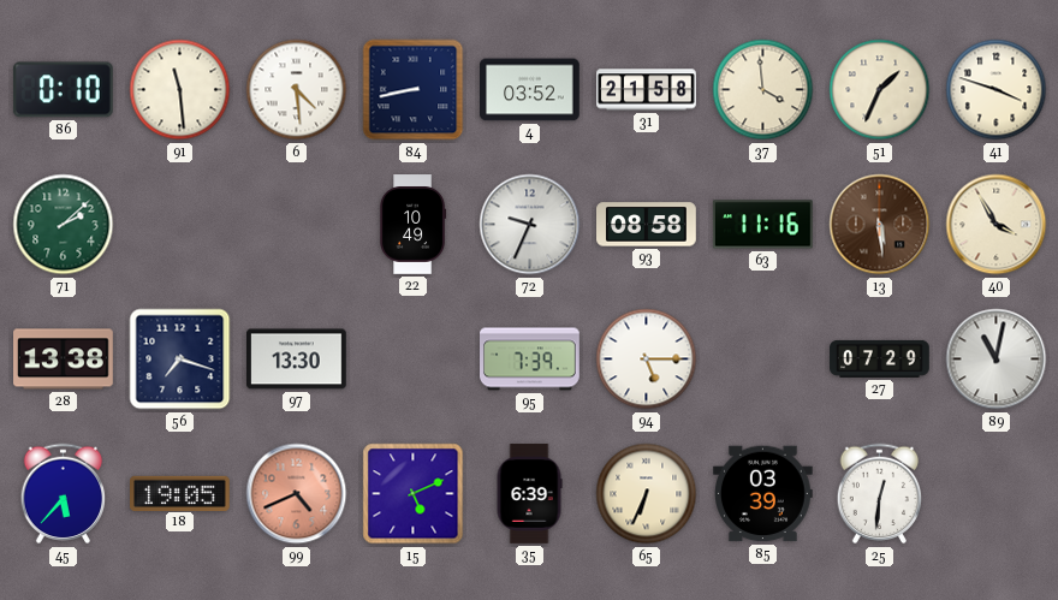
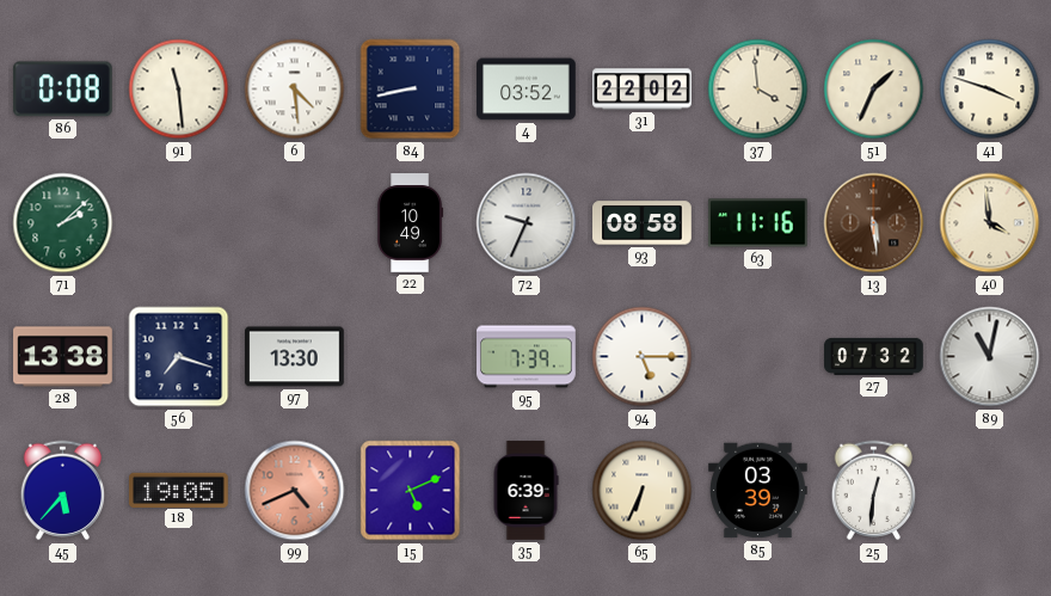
86: 0:10 -> 0:08 (62, 90)
31: 21:58 -> 22:02 (643, 90)
40: 3:55 -> 3:59 (990, 223)
27: 07:29 -> 07:32 (874, 356)
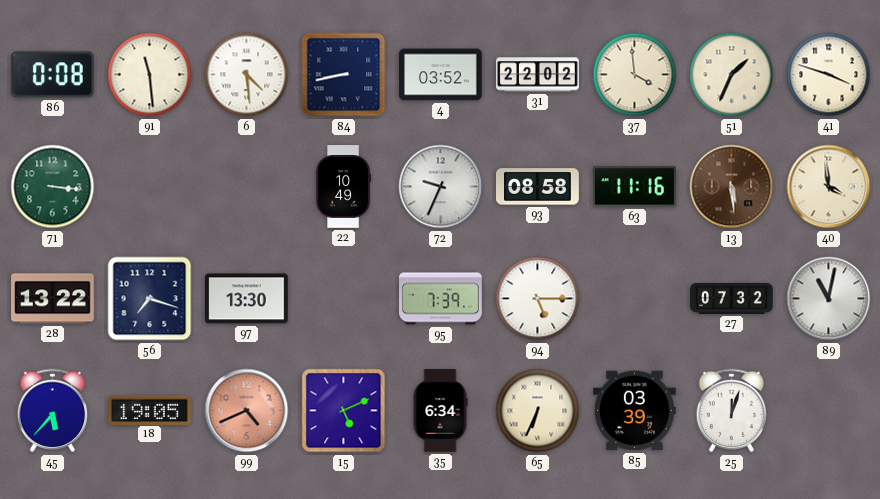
71: 2:08 -> 3:16 (53, 187)
28: 13:38 -> 13:22 (53, 299)
35: 6:39 -> 6:34 (440, 411)
25: 12:31 -> 12:03 (732, 411)
